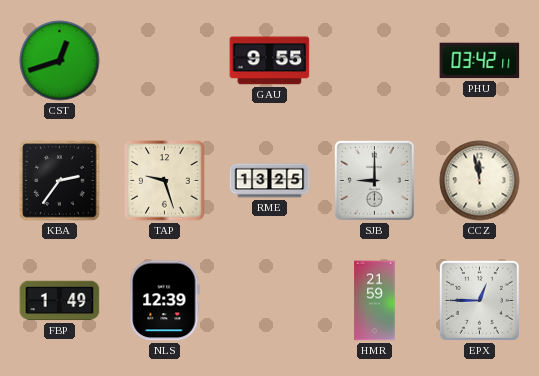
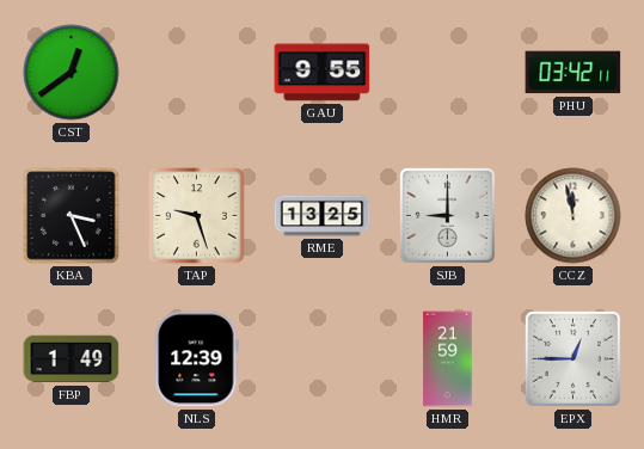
CST: 12:42 -> 12:39 (72, 73)
KBA: 2:36 -> 3:26 (72, 216)
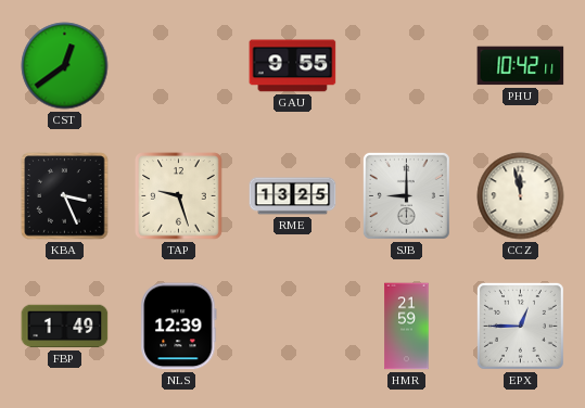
PHU: 03:42 -> 10:42 (521, 66)
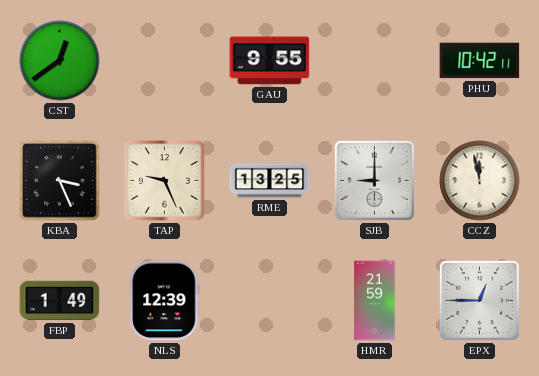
TAP: 9:27 -> 9:26 (165, 181)
